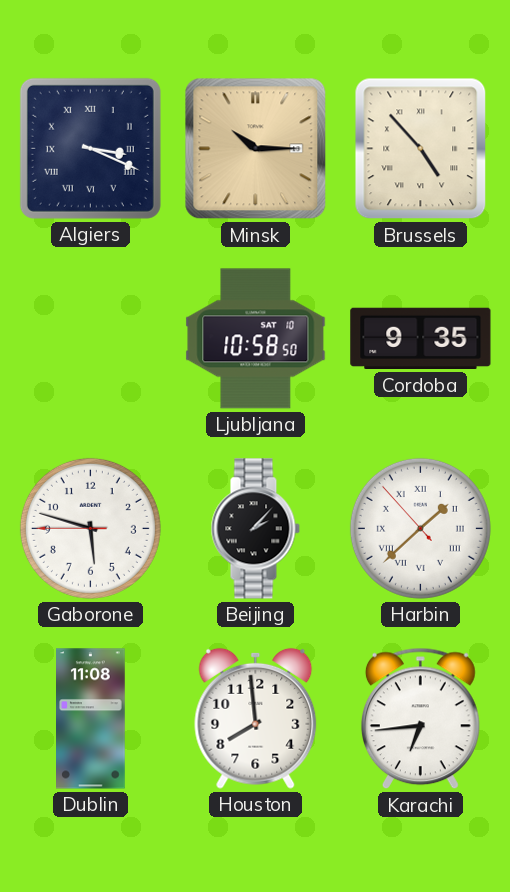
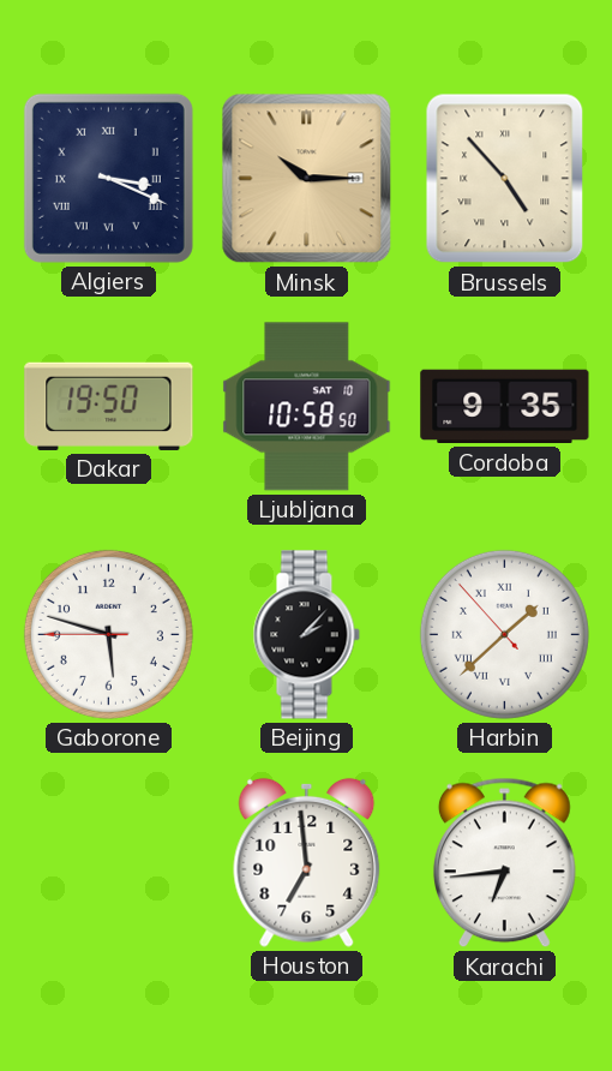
Dakar: none -> 19:50 (109, 406)
Dublin: 11:08 -> none (91, 719)
Houston: 7:59 -> 6:59 (307, 862)
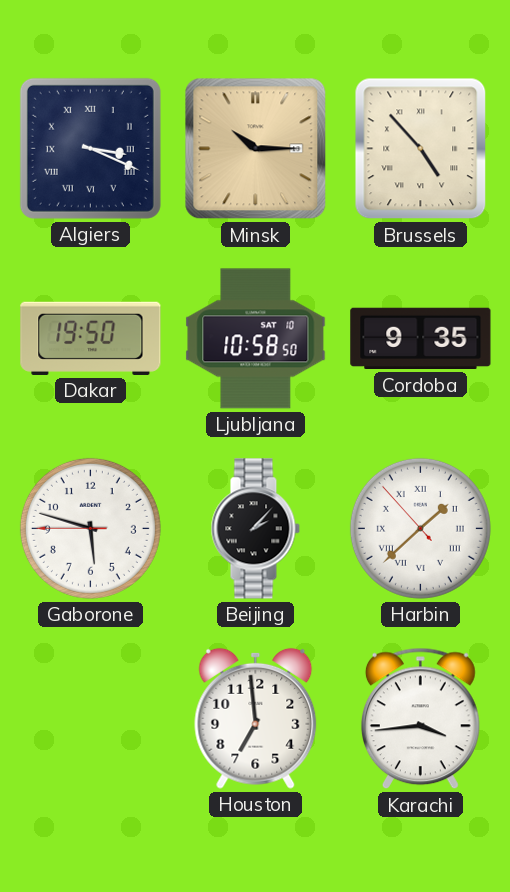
Karachi: 6:44 -> 3:44 (420, 719)
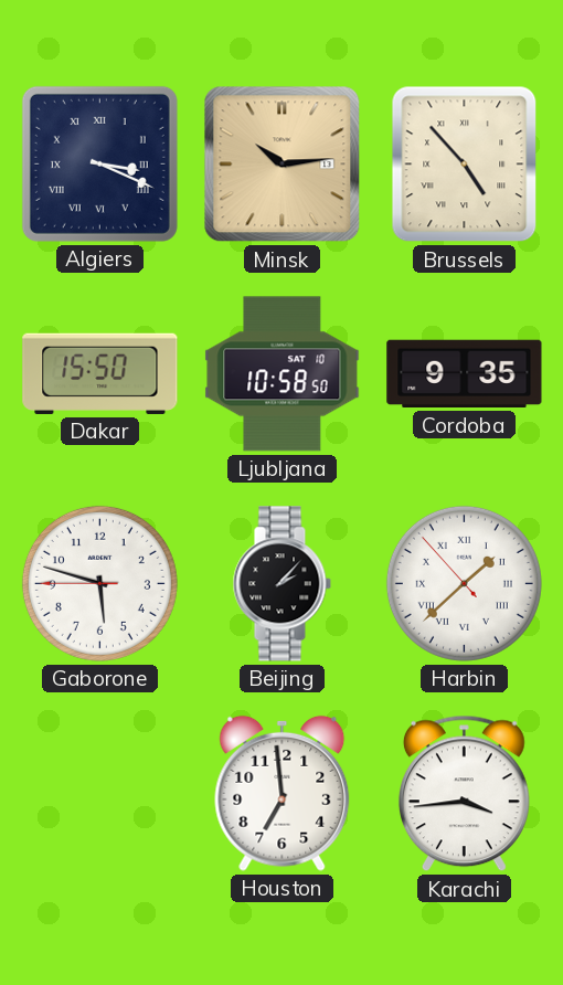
Minsk: 10:15 -> 10:14 (283, 165)
Dakar: 19:50 -> 15:50 (100, 373)
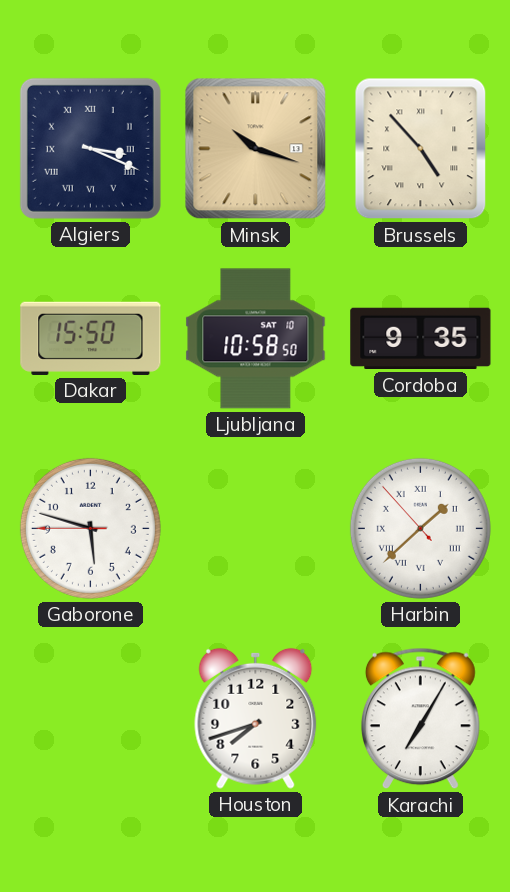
Minsk: 10:14 -> 10:18 (256, 149)
Beijing: 2:07 -> none (281, 584)
Houston: 6:59 -> 7:42 (256, 718)
Karachi: 3:44 -> 7:05 (420, 719)
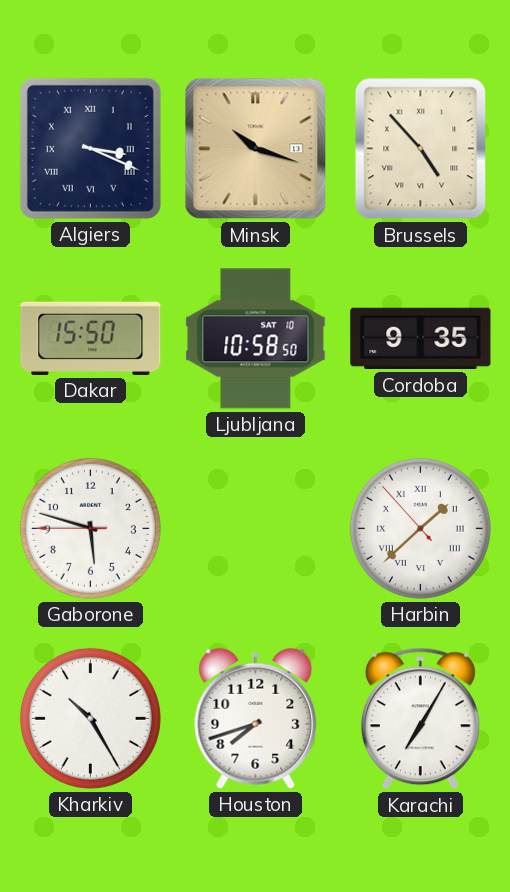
Kharkiv: none -> 10:25 (90, 718)
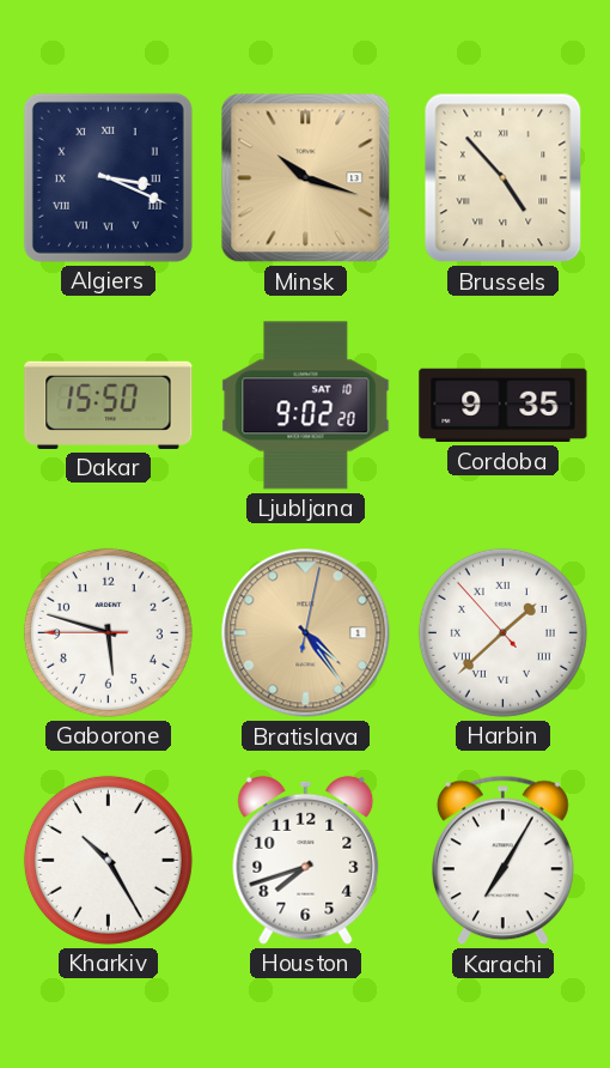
Ljubljana: 10:58 -> 9:02 (306, 406)
Bratislava: none -> 4:24 (306, 633)
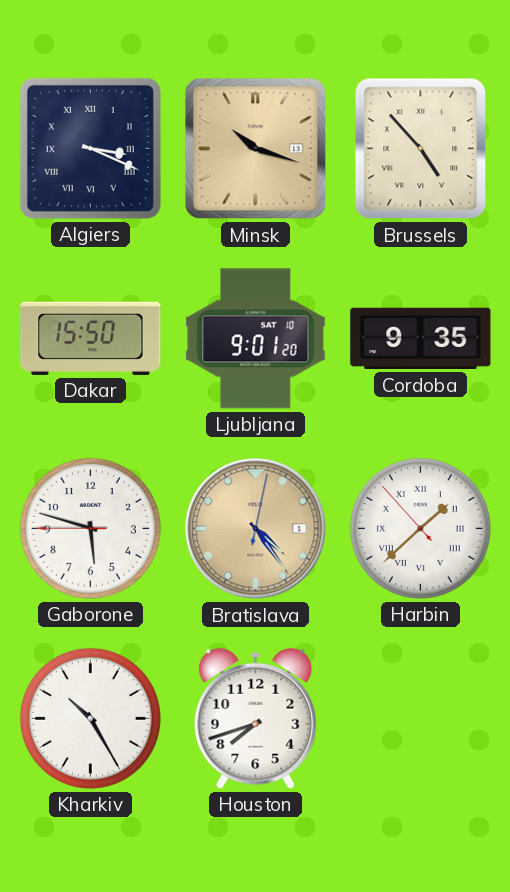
Ljubljana: 9:02 -> 9:01 (256, 339)
Karachi: 7:05 -> none (502, 861)
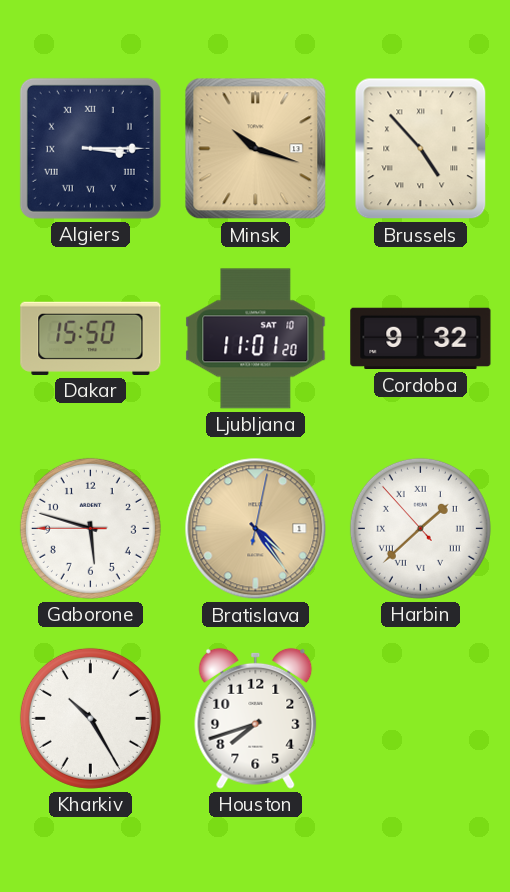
Algiers: 3:19 -> 3:15 (90, 148)
Ljubljana: 9:01 -> 11:01 (256, 339)
Cordoba: 9:35 -> 9:32 (421, 339)
